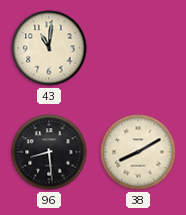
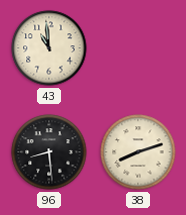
43: 11:01 -> 10:59 (49, 48)
38: 8:10 -> 8:12 (138, 152)
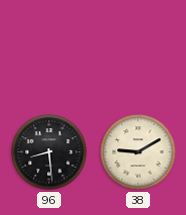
43: 10:59 -> none (49, 48)
38: 8:12 -> 9:10 (138, 152)
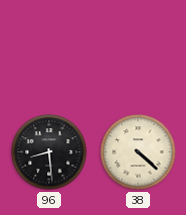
38: 9:10 -> 4:22 (138, 152)
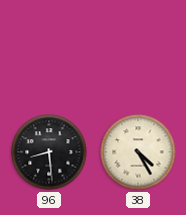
38: 4:22 -> 4:25 (138, 152)
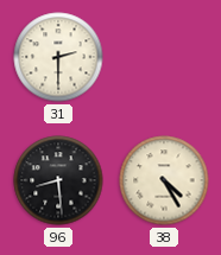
31: none -> 2:30 (58, 57)
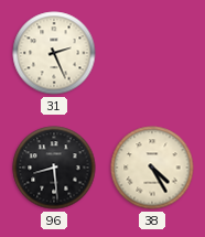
31: 2:30 -> 2:26 (54, 53)
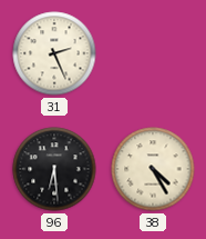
96: 8:29 -> 6:29 (54, 169)
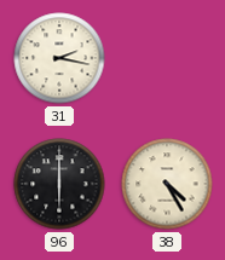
31: 2:26 -> 2:17 (59, 58)
96: 6:29 -> 6:00 (59, 184)
